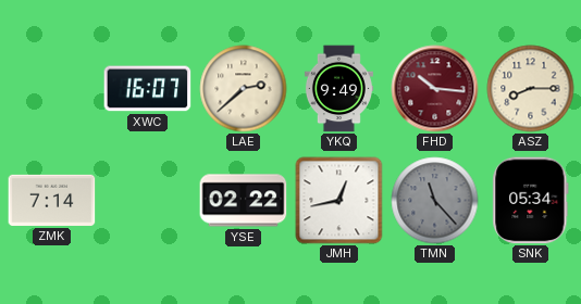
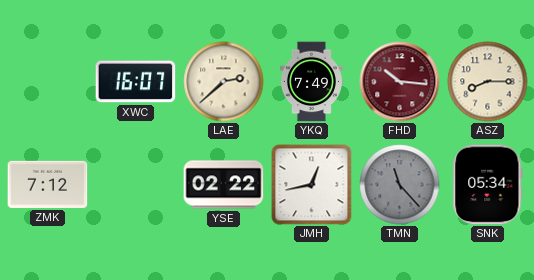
YKQ: 9:49 -> 7:49 (311, 82)
ZMK: 7:14 -> 7:12 (48, 184)
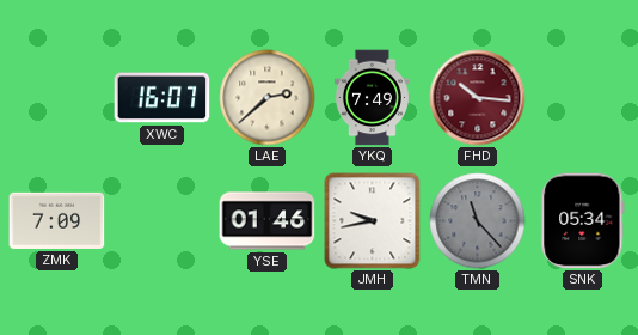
ASZ: 8:15 -> none (488, 82)
ZMK: 7:12 -> 7:09 (57, 220)
YSE: 02:22 -> 01:46 (268, 221)
JMH: 12:43 -> 9:43 (373, 221)
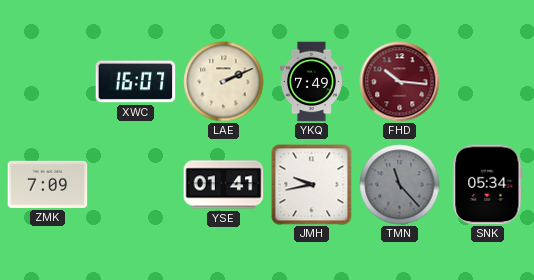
LAE: 2:38 -> 2:11 (224, 82)
YSE: 01:46 -> 01:41 (224, 185)
